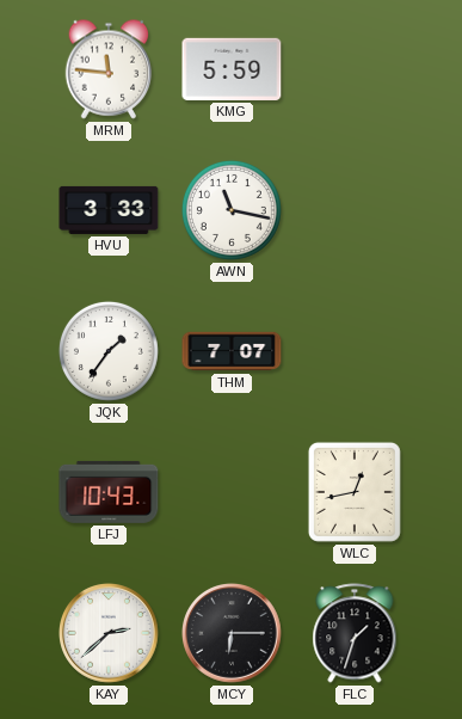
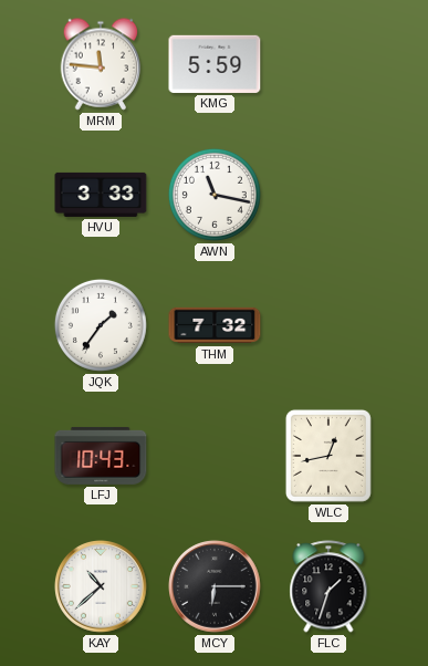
THM: 7:07 -> 7:32 (215, 325)
KAY: 2:38 -> 10:38 (102, 587)
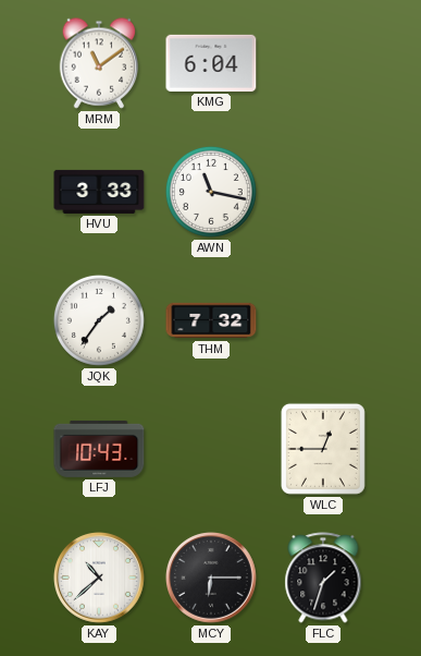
MRM: 11:46 -> 11:09 (99, 63)
KMG: 5:59 -> 6:04 (211, 63)
WLC: 12:43 -> 12:45 (323, 449)
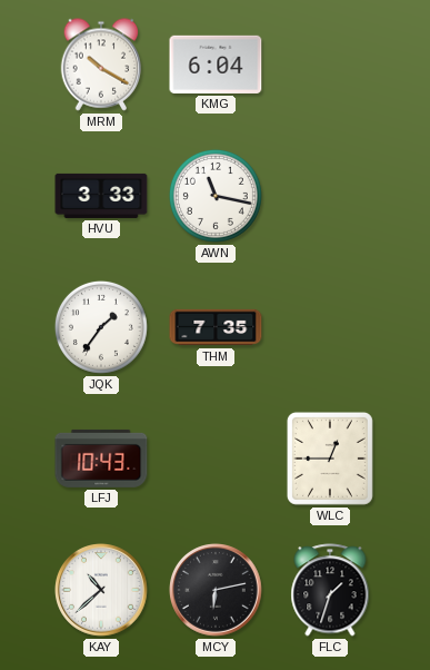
MRM: 11:09 -> 10:20 (101, 65)
THM: 7:32 -> 7:35 (216, 327)
MCY: 6:15 -> 6:13 (217, 591)
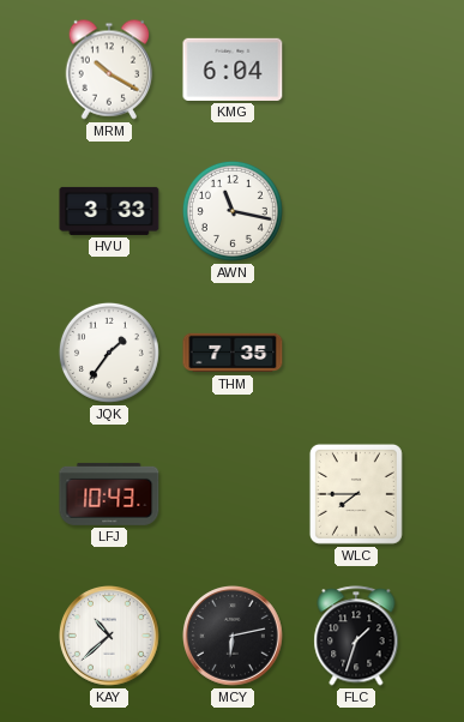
WLC: 12:45 -> 7:45 (356, 494)
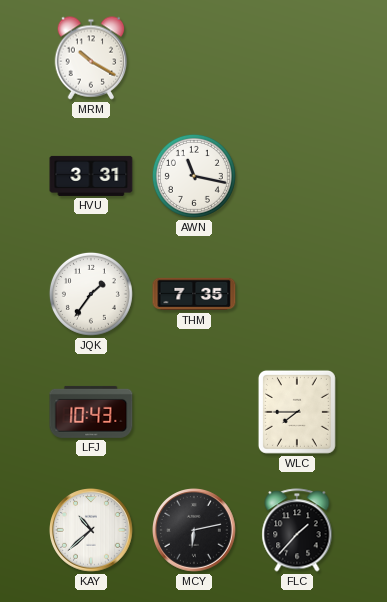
KMG: 6:04 -> none (233, 70)
HVU: 3:33 -> 3:31 (91, 176)
FLC: 1:33 -> 1:37 (297, 530)
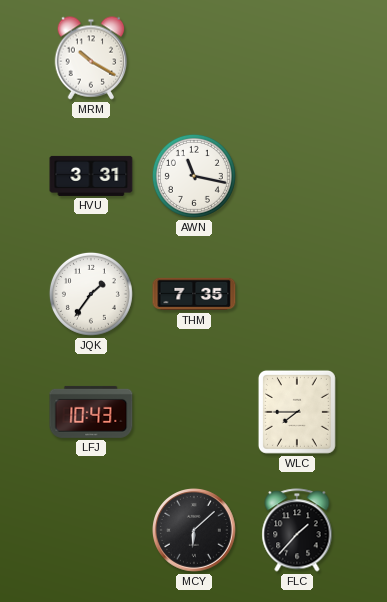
KAY: 10:38 -> none (92, 531)
MCY: 6:13 -> 6:08 (195, 531)
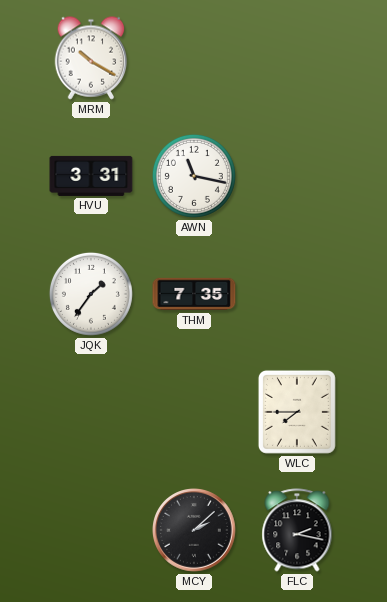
LFJ: 10:43 -> none (91, 412)
MCY: 6:08 -> 2:08 (195, 531)
FLC: 1:37 -> 2:17 (297, 530)
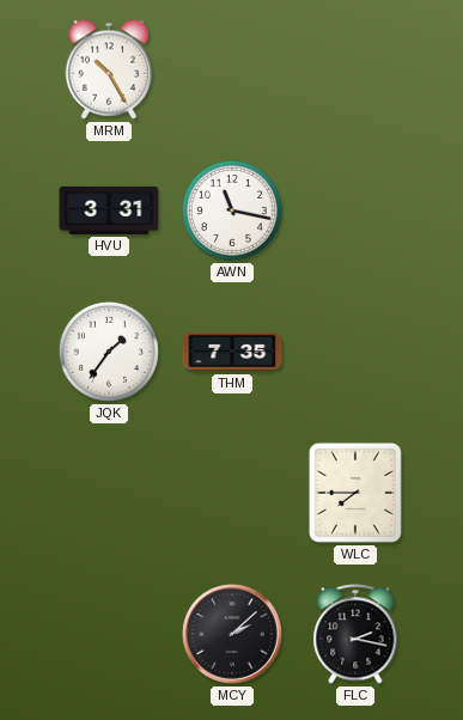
MRM: 10:20 -> 10:25 (109, 69)
